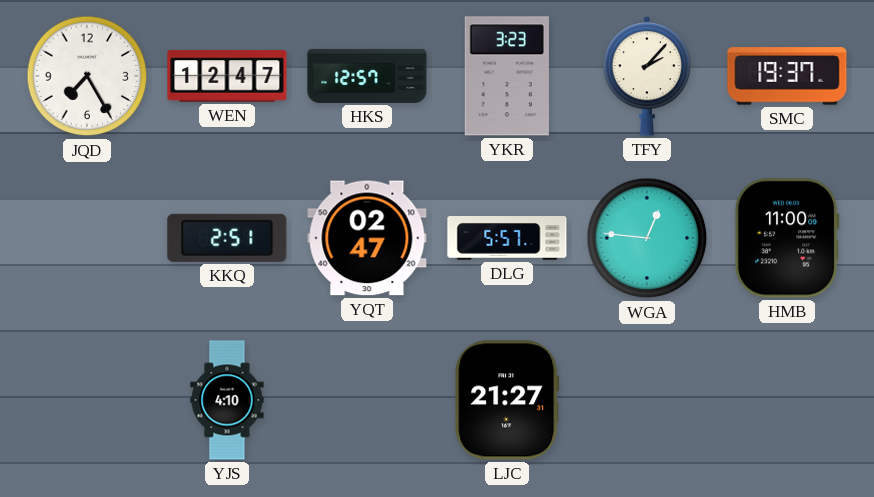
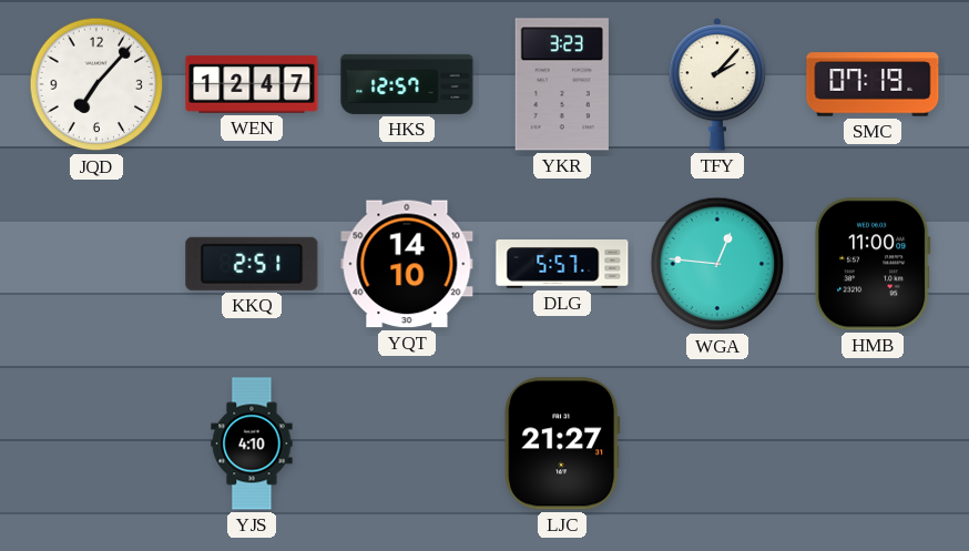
JQD: 7:25 -> 7:07 (96, 84)
SMC: 19:37 -> 07:19 (873, 84)
YQT: 02:47 -> 14:10 (407, 264)
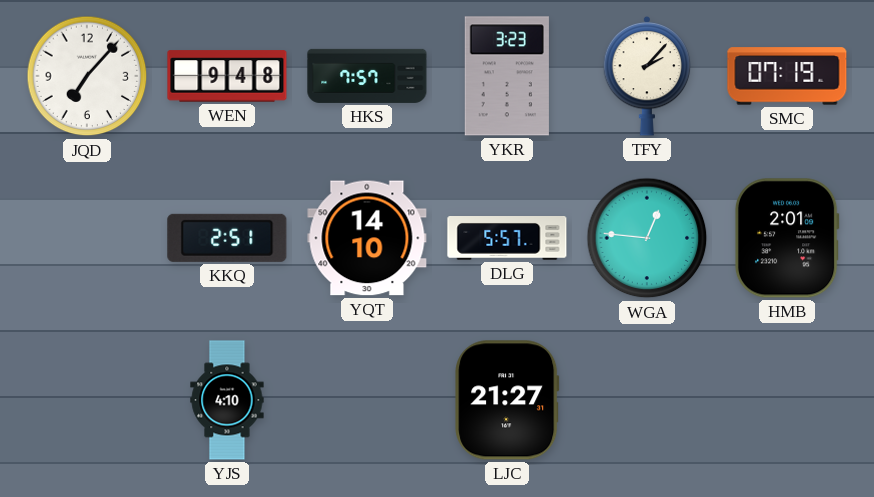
WEN: 12:47 -> 9:48 (227, 76)
HKS: 12:57 -> 7:57 (367, 76)
HMB: 11:00 -> 2:01 (787, 238)
